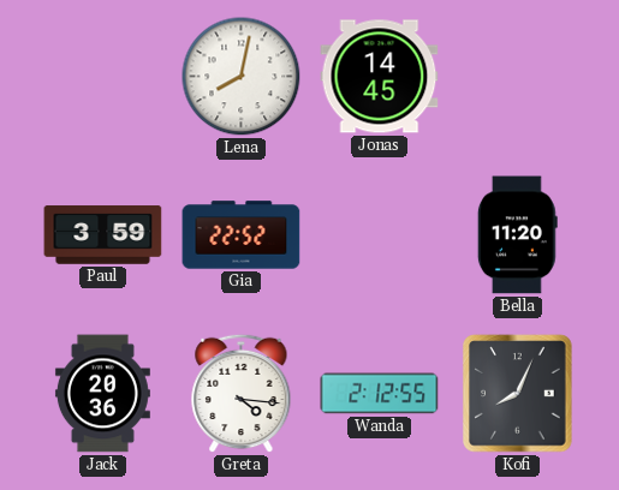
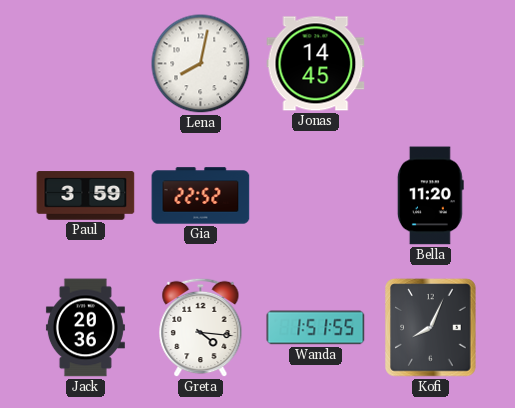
Wanda: 2:12 -> 1:51 (316, 328)
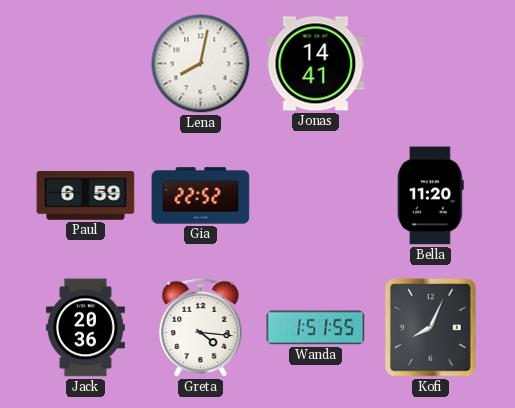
Jonas: 14:45 -> 14:41 (316, 64)
Paul: 3:59 -> 6:59 (86, 196)
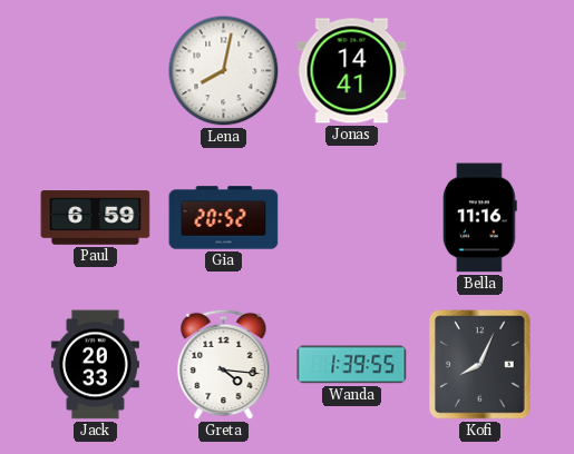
Gia: 22:52 -> 20:52 (224, 218)
Bella: 11:20 -> 11:16 (479, 218)
Jack: 20:36 -> 20:33 (95, 365)
Wanda: 1:51 -> 1:39 (352, 365)
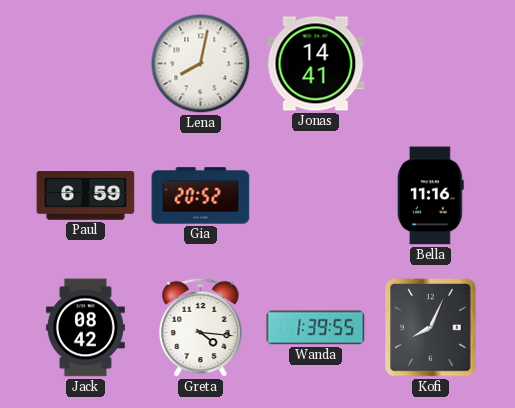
Jack: 20:33 -> 08:42 (85, 328)
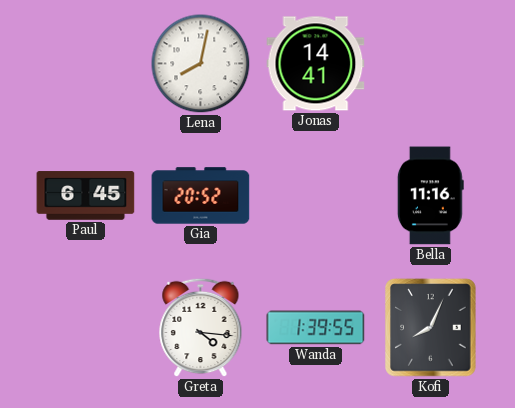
Paul: 6:59 -> 6:45 (86, 196)
Jack: 08:42 -> none (85, 328)
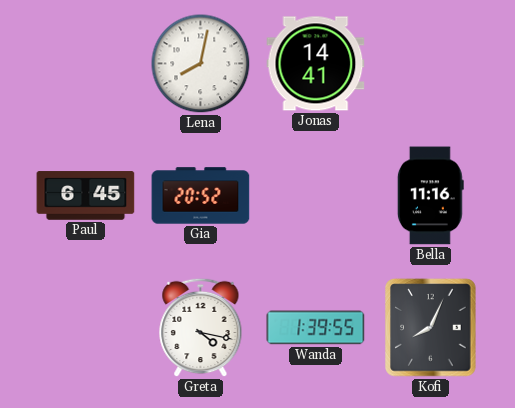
Greta: 4:16 -> 4:17 (201, 328)
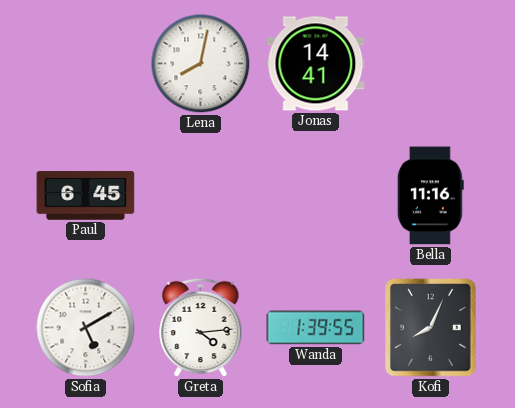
Gia: 20:52 -> none (201, 196)
Sofia: none -> 5:10 (86, 328)
Greta: 4:17 -> 4:14 (201, 328)
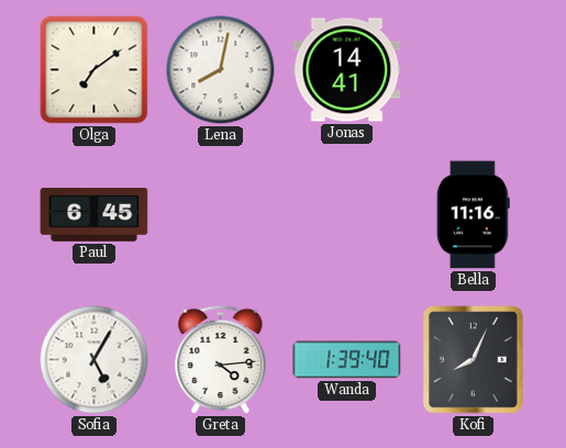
Olga: none -> 7:09 (95, 70)
Sofia: 5:10 -> 5:05 (95, 360)
Wanda: 1:39:55 -> 1:39:40 (347, 360)
